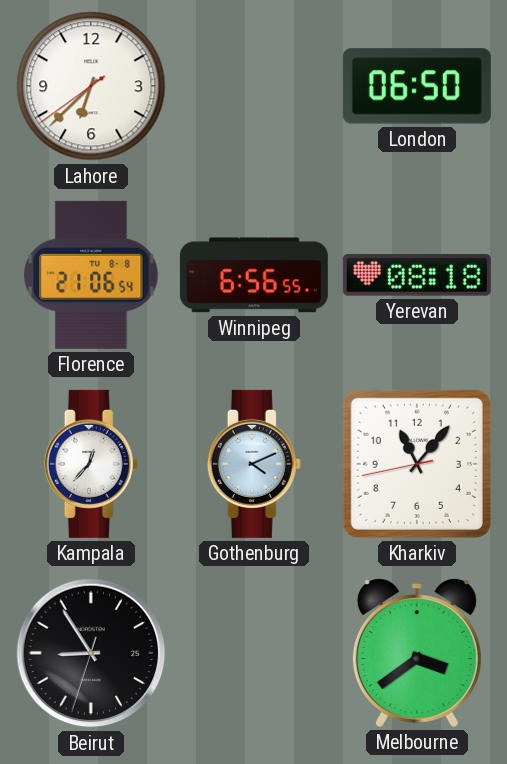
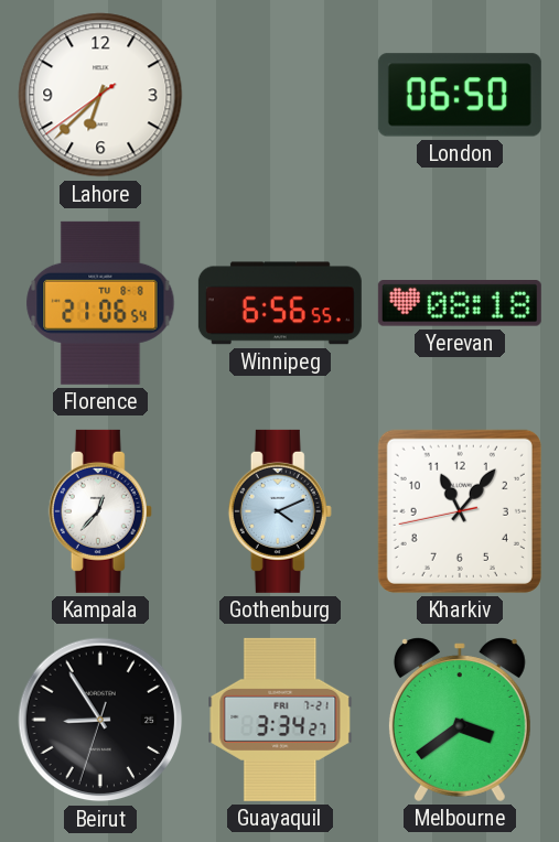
Guayaquil: none -> 3:34 (280, 720)
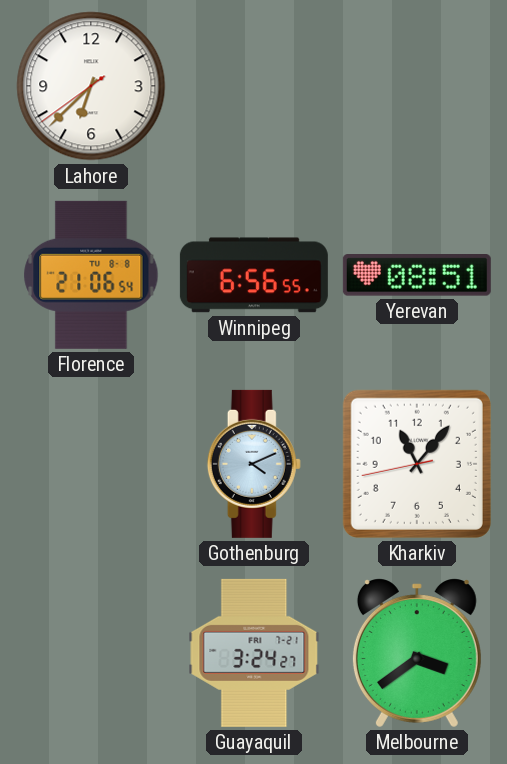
London: 06:50 -> none (460, 95)
Yerevan: 08:18 -> 08:51 (417, 276)
Kampala: 12:37 -> none (100, 511)
Beirut: 8:54 -> none (100, 720)
Guayaquil: 3:34 -> 3:24 (254, 653)
